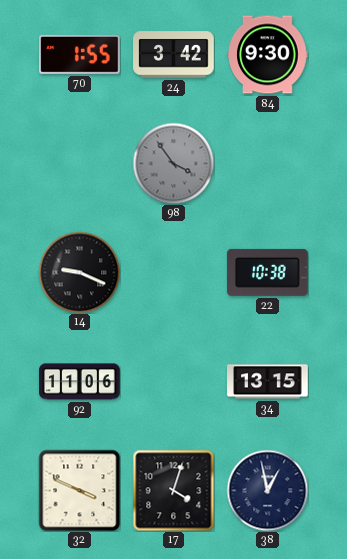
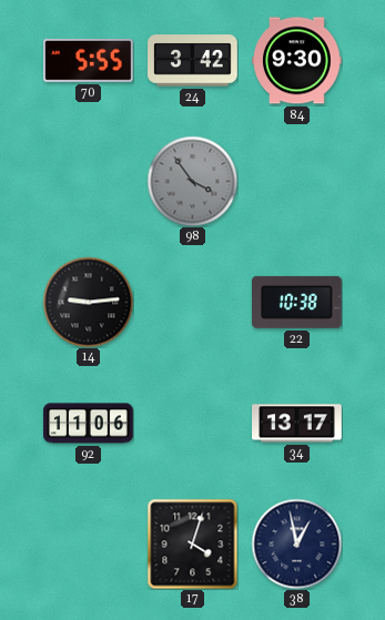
70: 1:55 -> 5:55 (89, 60)
14: 9:19 -> 9:14 (88, 302)
34: 13:15 -> 13:17 (297, 424)
32: 3:49 -> none (79, 490)
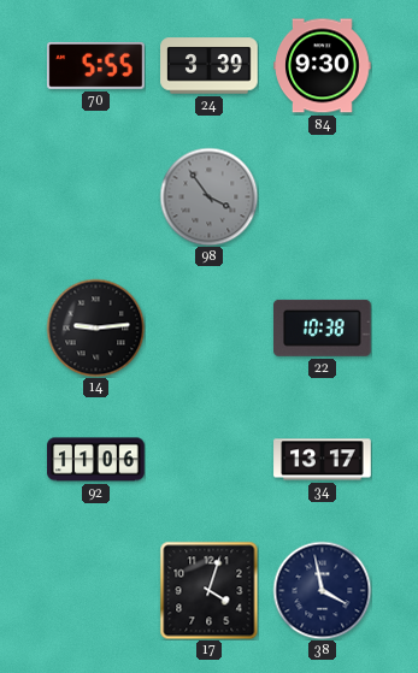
24: 3:42 -> 3:39 (210, 66)
38: 12:58 -> 3:58 (322, 590)
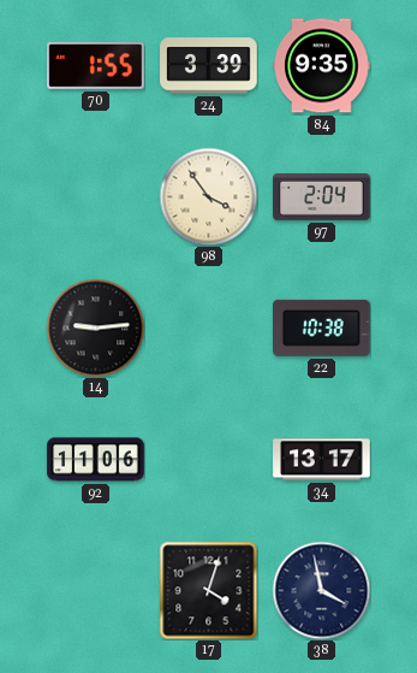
70: 5:55 -> 1:55 (96, 65)
84: 9:30 -> 9:35 (322, 66)
98 dial: grey -> cream (208, 196)
97: none -> 2:04 (322, 197)
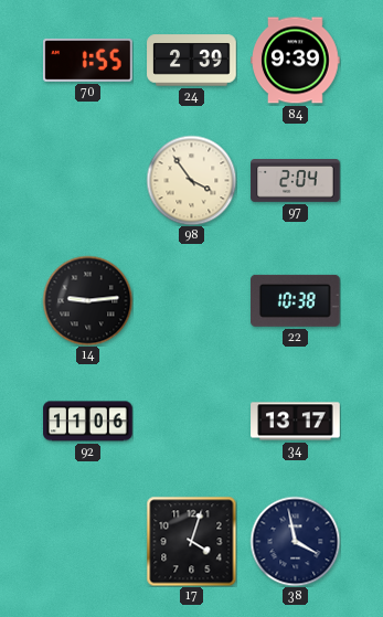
24: 3:39 -> 2:39 (192, 61)
84: 9:35 -> 9:39 (296, 61)
